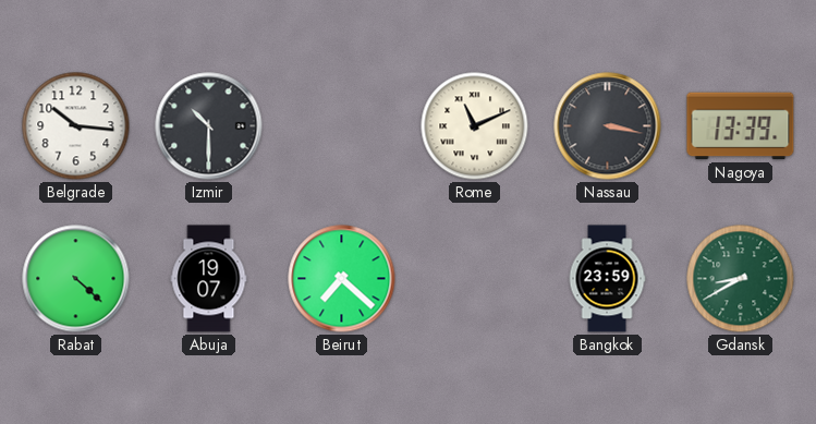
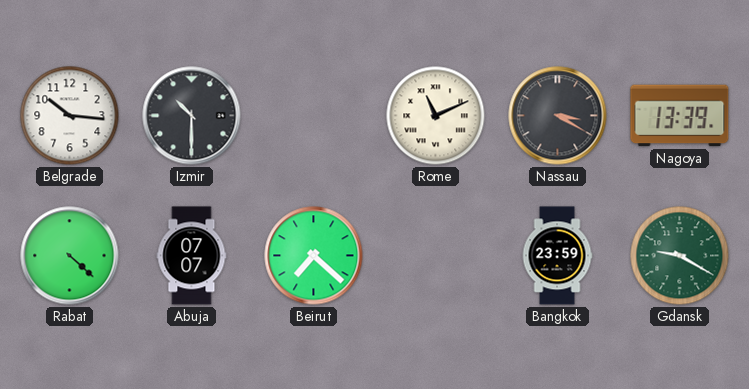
Nassau: 3:17 -> 3:20 (558, 116)
Abuja: 19:07 -> 07:07 (192, 256)
Gdansk: 8:40 -> 9:20 (680, 256)
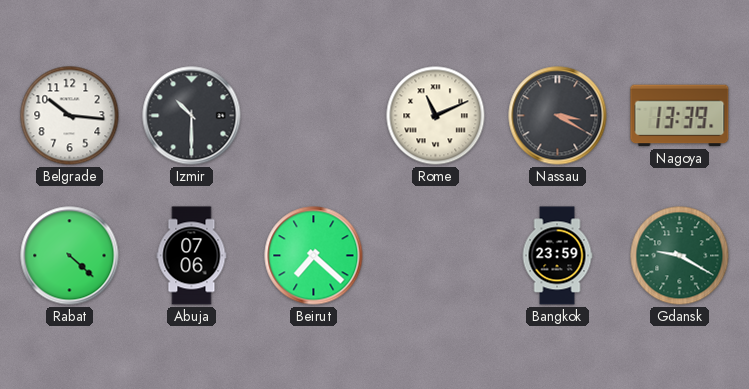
Abuja: 07:07 -> 07:06 (192, 256)
